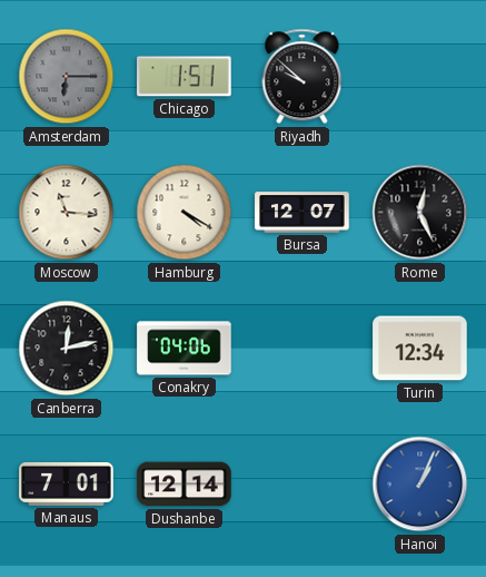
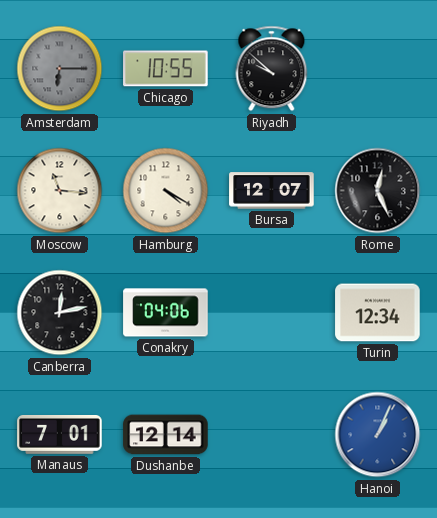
Chicago: 1:51 -> 10:55 (166, 69)
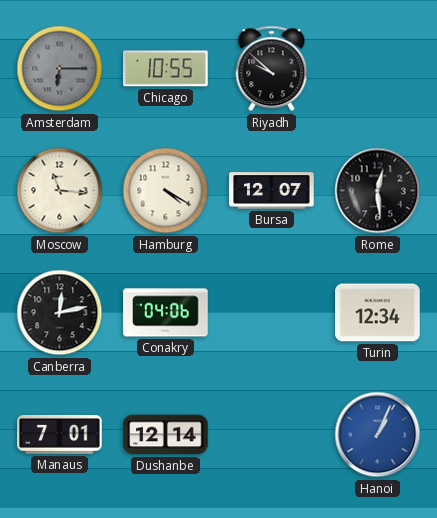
Rome: 12:26 -> 12:29 (378, 191)
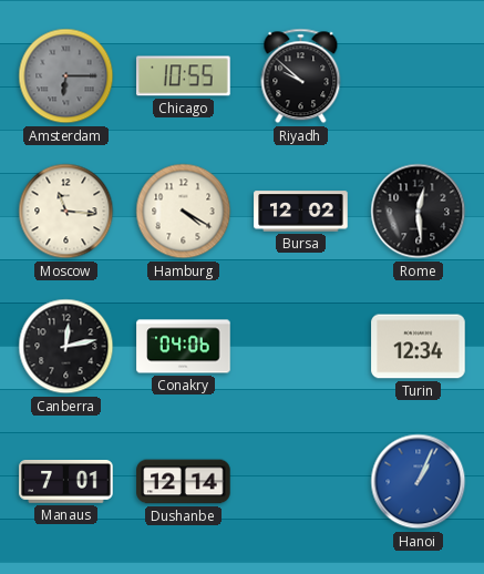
Bursa: 12:07 -> 12:02 (301, 212)
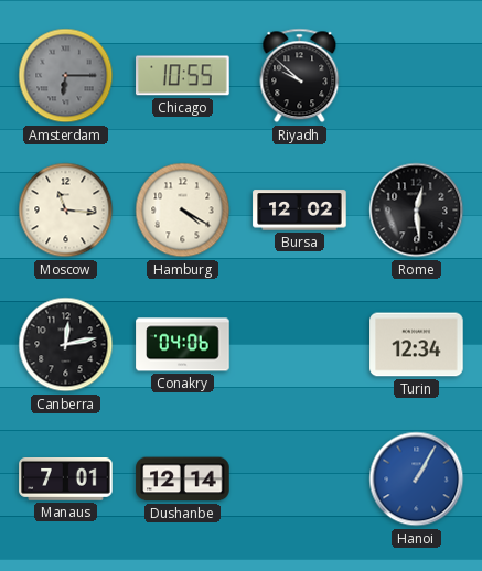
Hanoi: 1:04 -> 1:05 (417, 480)
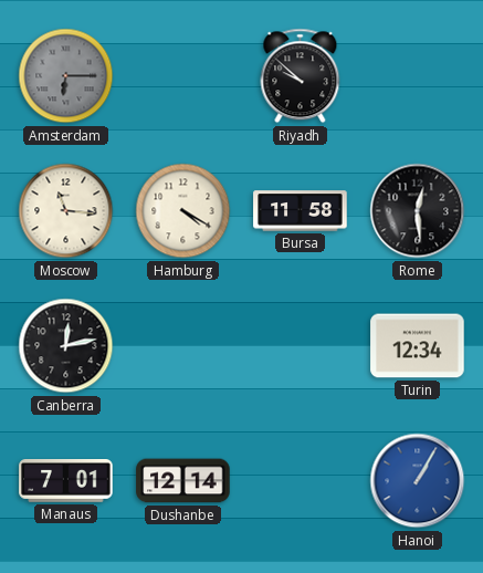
Chicago: 10:55 -> none (183, 76)
Bursa: 12:02 -> 11:58 (301, 211)
Conakry: 04:06 -> none (183, 345)
